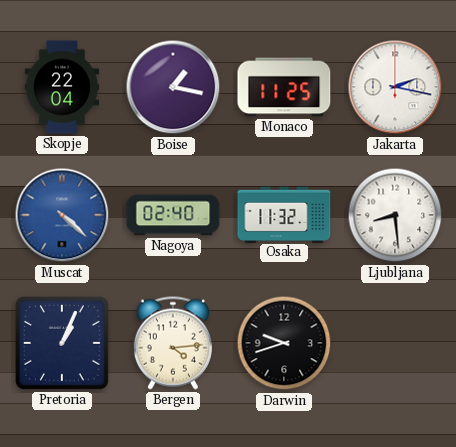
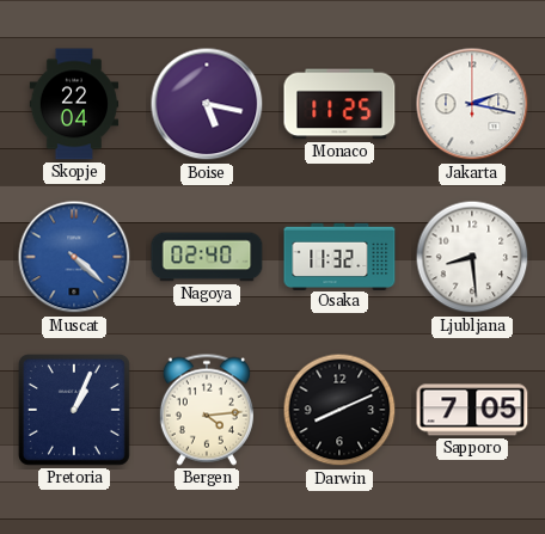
Boise: 1:17 -> 5:17 (207, 104)
Darwin: 9:42 -> 8:11 (339, 410)
Sapporo: none -> 7:05 (472, 410)
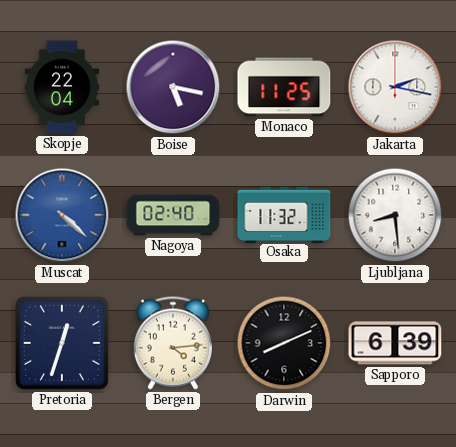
Pretoria: 1:04 -> 12:33 (63, 344)
Sapporo: 7:05 -> 6:39 (395, 343)
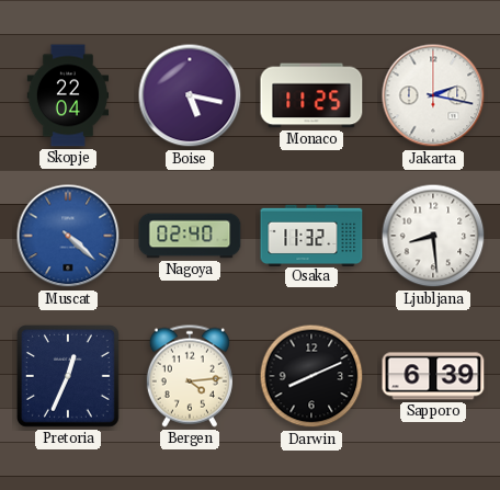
Pretoria: 12:33 -> 12:34 (69, 377)
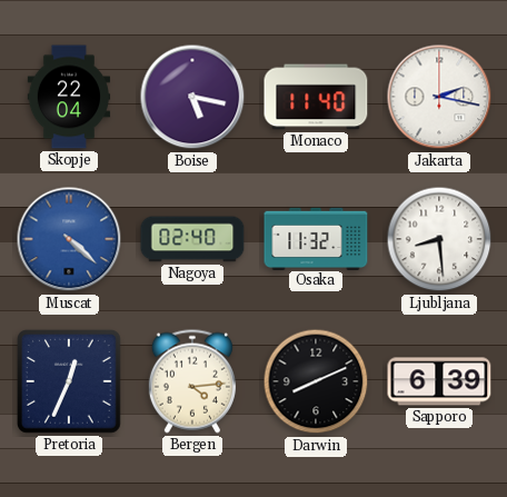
Monaco: 11:25 -> 11:40 (316, 97)
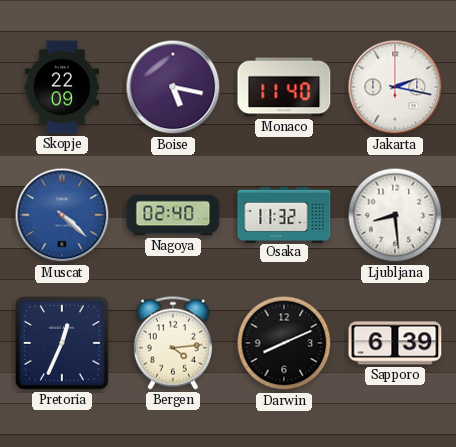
Skopje: 22:04 -> 22:09 (62, 87)
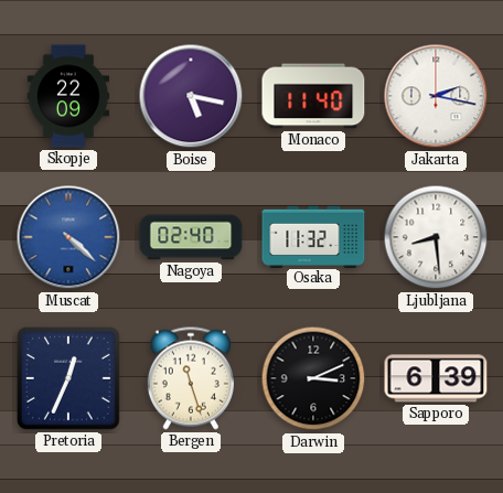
Bergen: 4:14 -> 11:27 (191, 378)
Darwin: 8:11 -> 3:11 (313, 378)
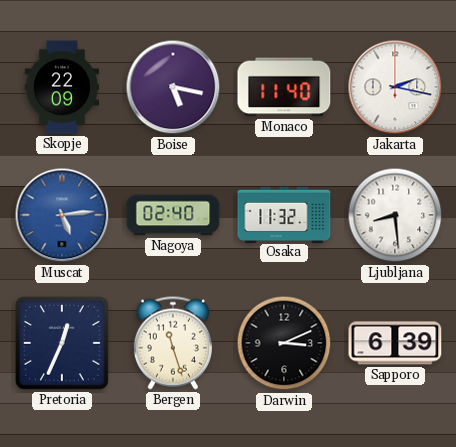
Muscat: 4:22 -> 5:14 (62, 215)
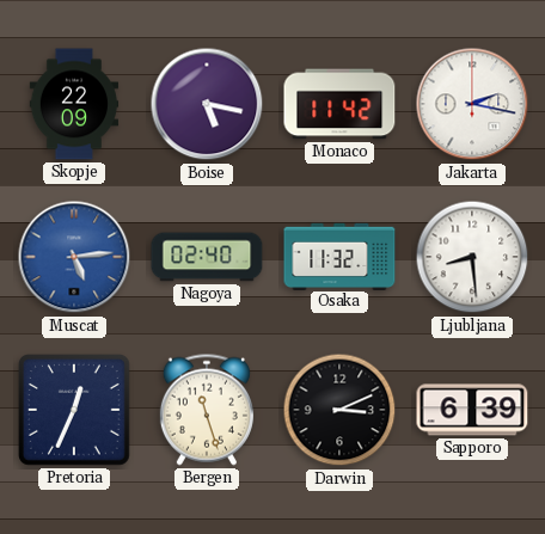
Monaco: 11:40 -> 11:42 (339, 104)
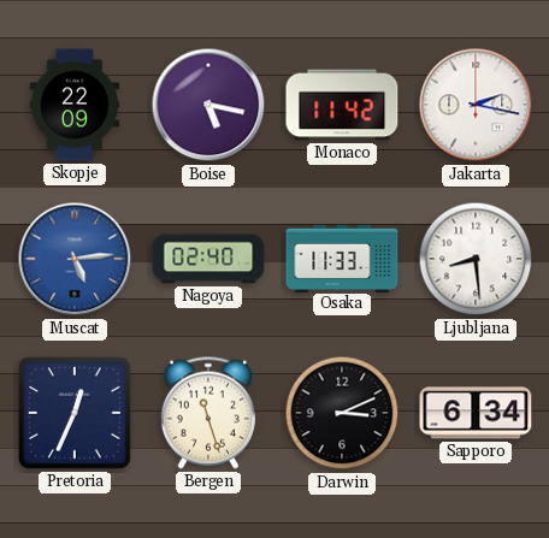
Osaka: 11:32 -> 11:33 (342, 258)
Sapporo: 6:39 -> 6:34 (476, 413)
